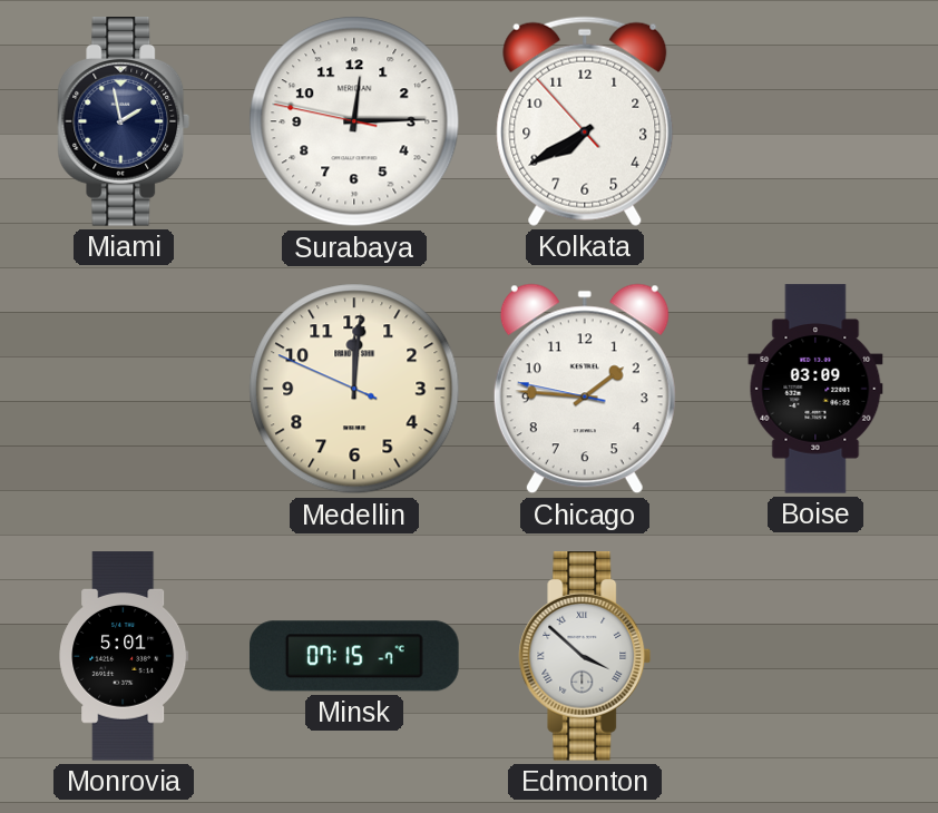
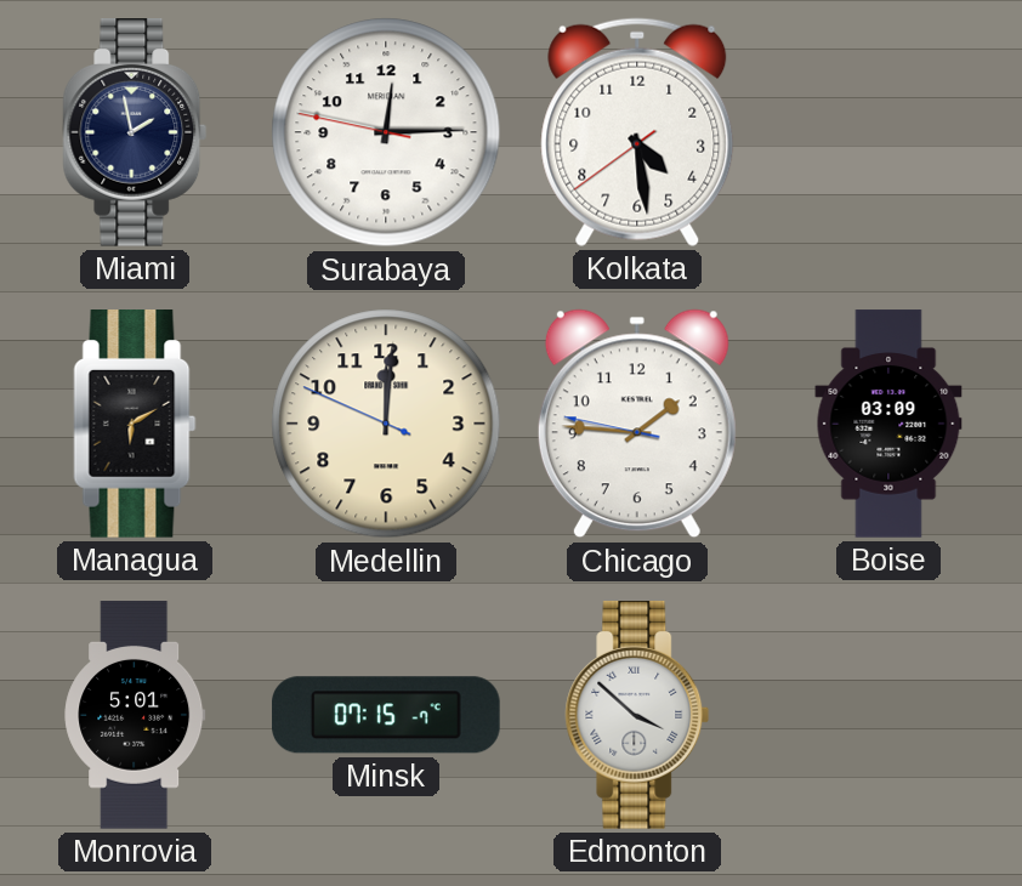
Kolkata: 7:39 -> 4:28 (637, 132)
Managua: none -> 6:10 (135, 425)
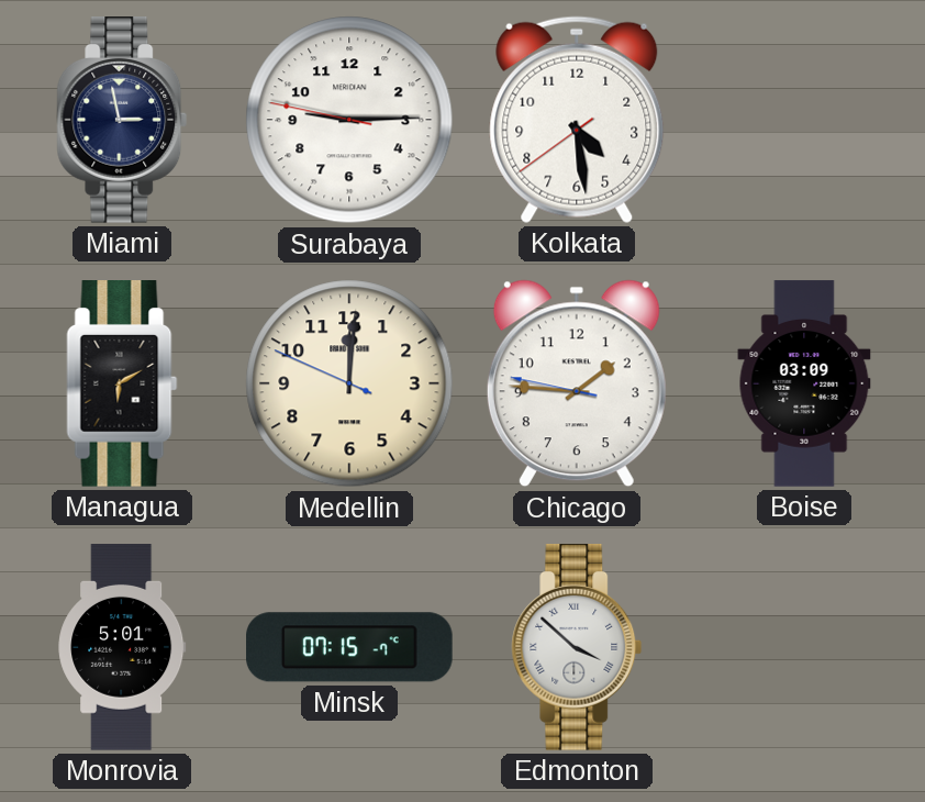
Miami: 1:58 -> 2:58 (122, 121)
Surabaya: 12:14 -> 9:14 (349, 120)
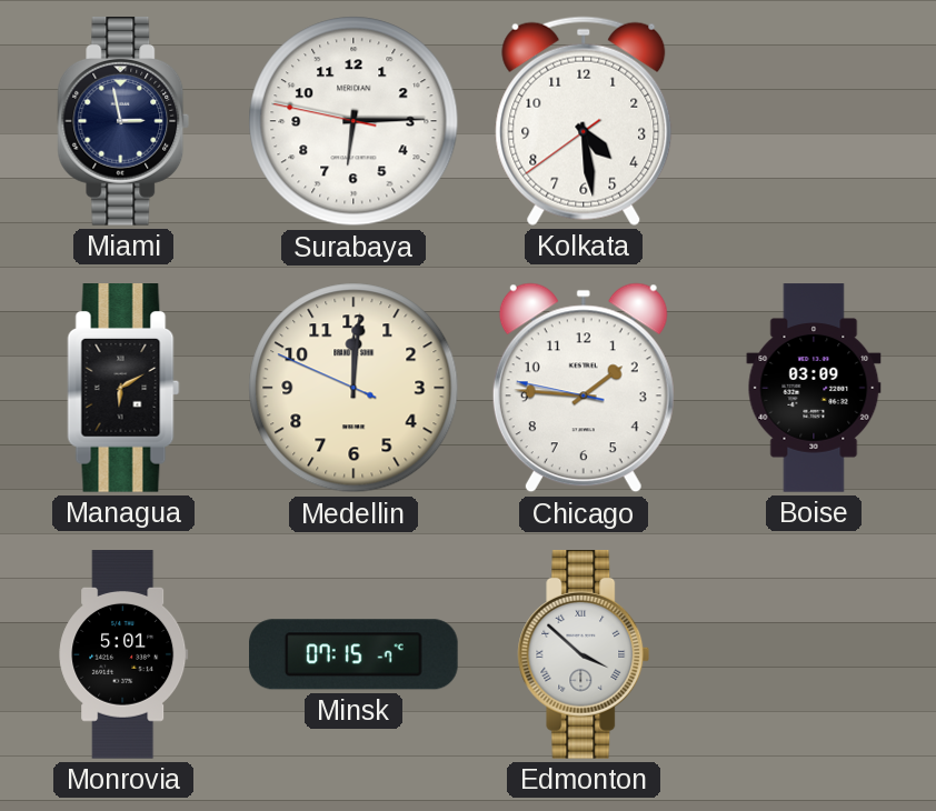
Surabaya: 9:14 -> 6:14 (354, 121)
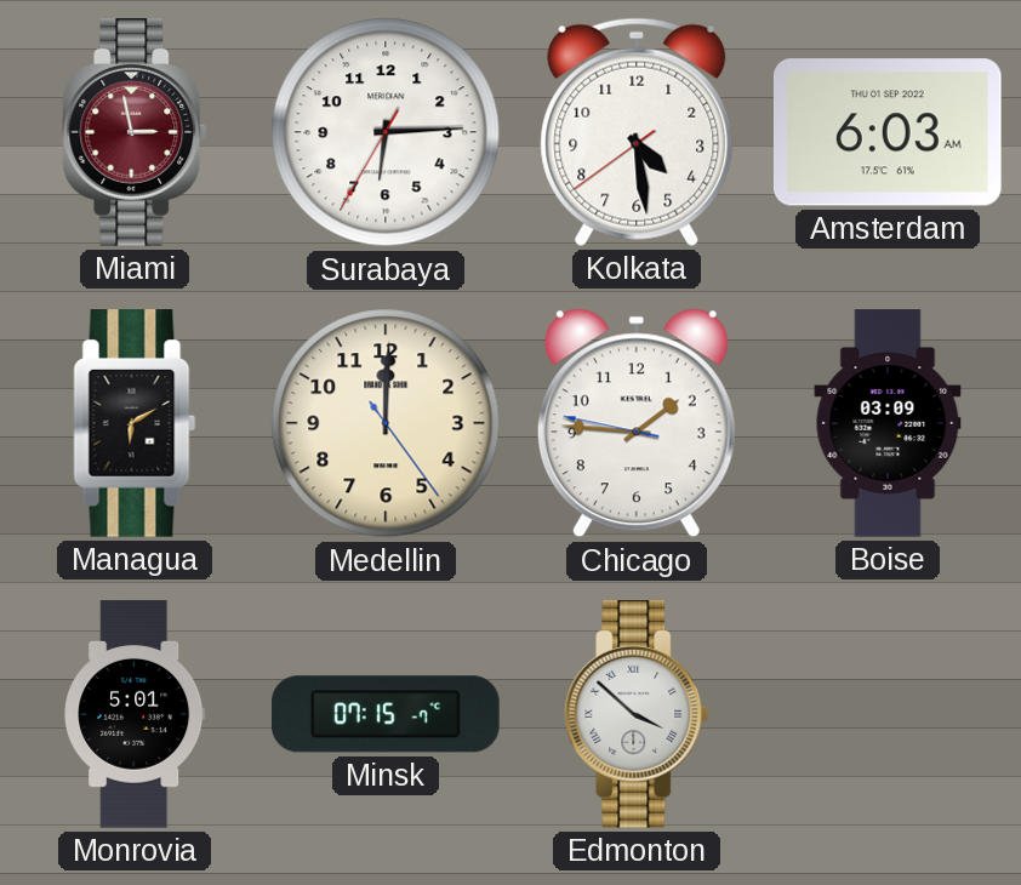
Miami dial: navy -> burgundy (135, 133)
Surabaya: 6:14:47 -> 6:14:35 (386, 132)
Amsterdam: none -> 6:03 (888, 132)
Medellin: 12:00:49 -> 12:00:24 (386, 423)
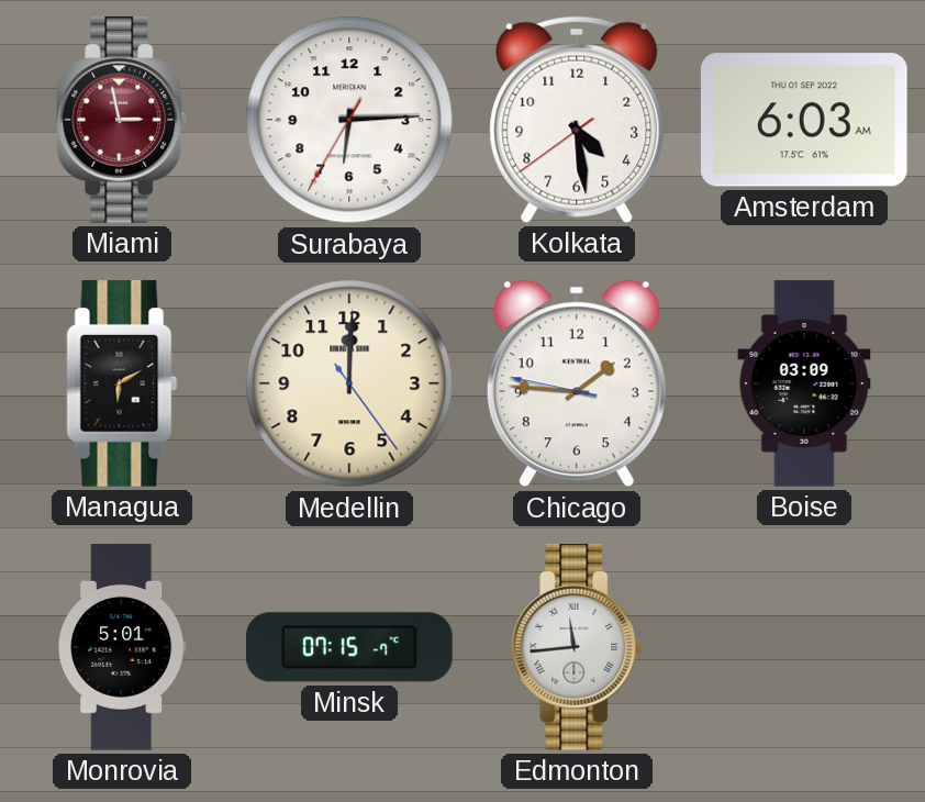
Edmonton: 3:52 -> 11:44 (577, 648)
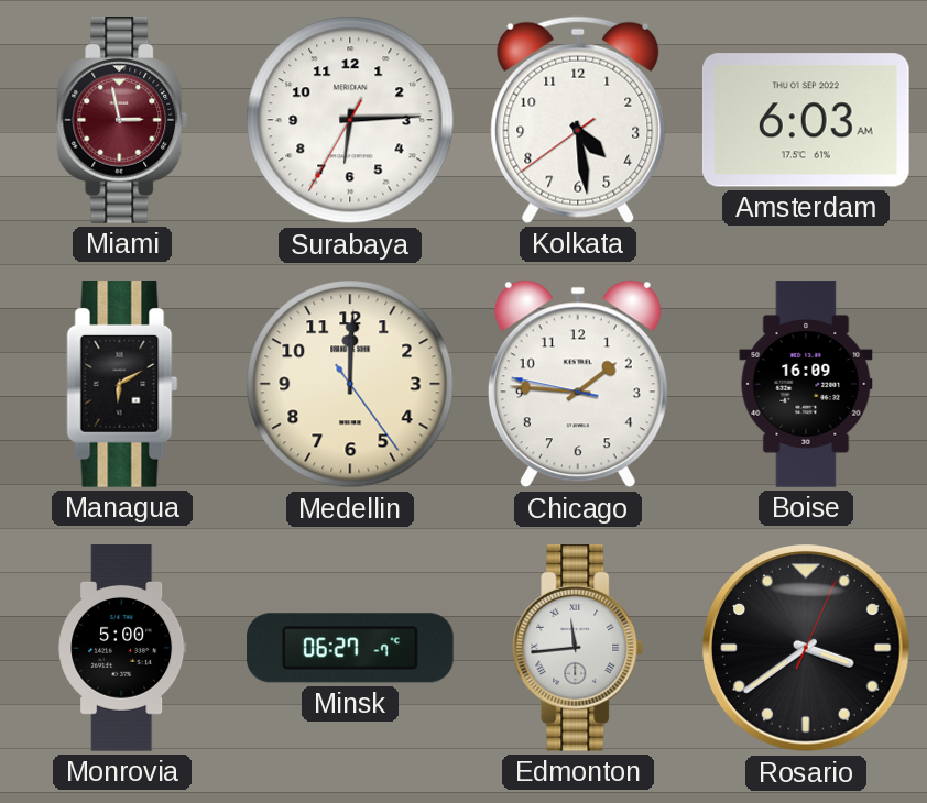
Boise: 03:09 -> 16:09 (806, 384)
Monrovia: 5:01 -> 5:00 (122, 648)
Minsk: 07:15 -> 06:27 (351, 648)
Rosario: none -> 3:39 (806, 648)
